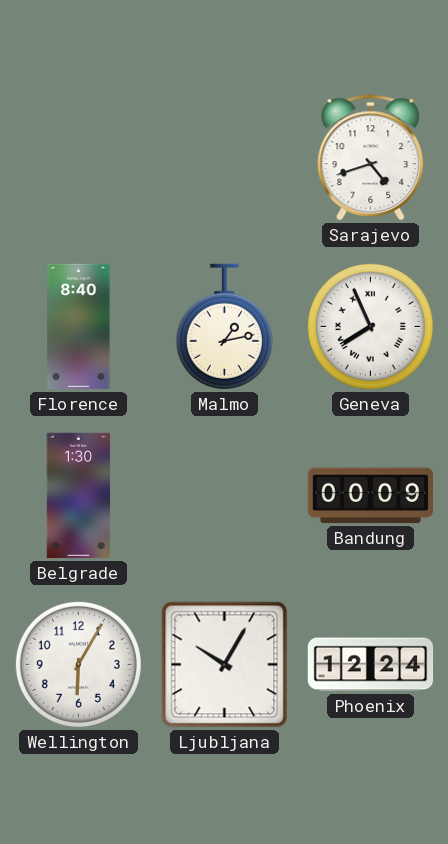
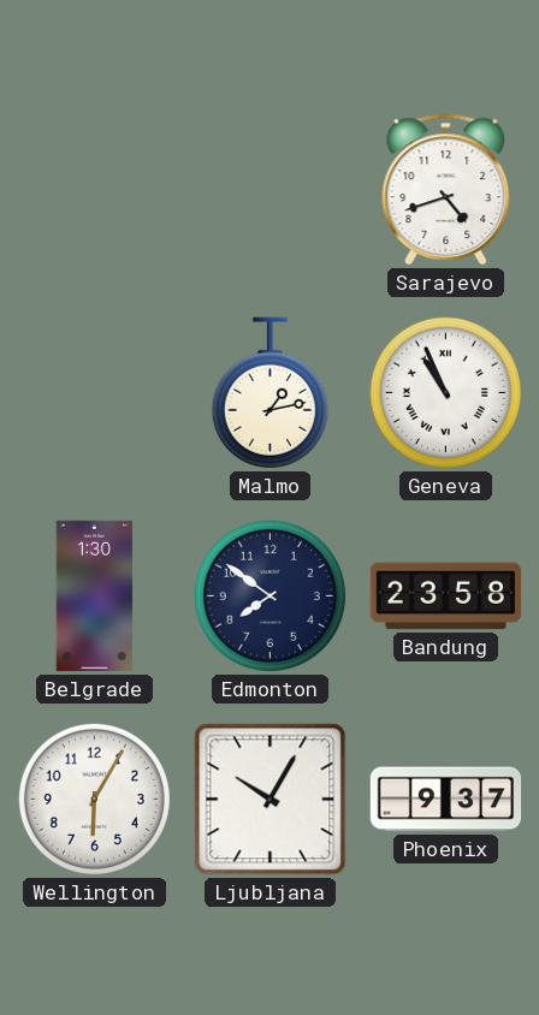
Florence: 8:40 -> none (79, 327)
Geneva: 7:56 -> 10:56 (445, 392)
Edmonton: none -> 7:51 (269, 595)
Bandung: 00:09 -> 23:58 (445, 596)
Phoenix: 12:24 -> 9:37 (446, 800)
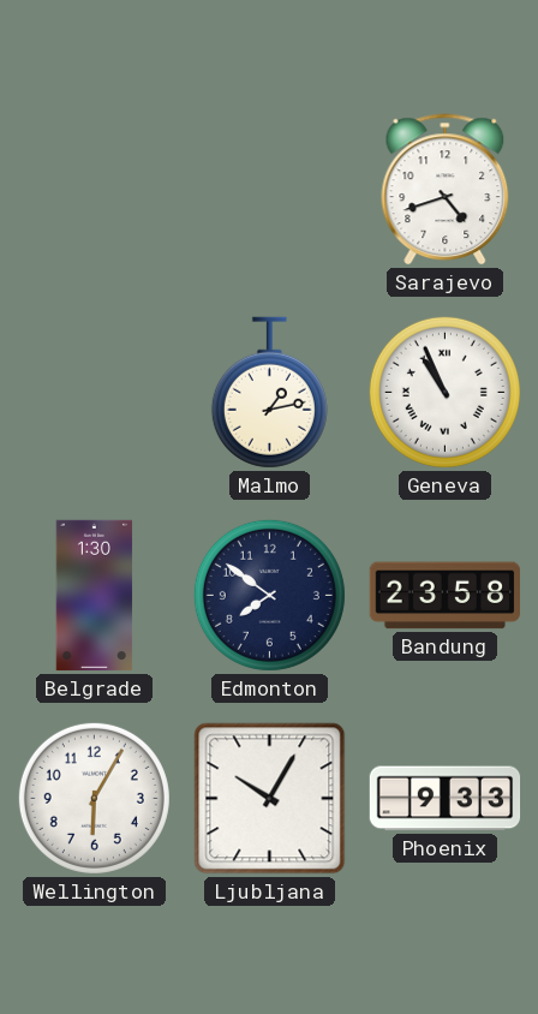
Phoenix: 9:37 -> 9:33 (446, 799)
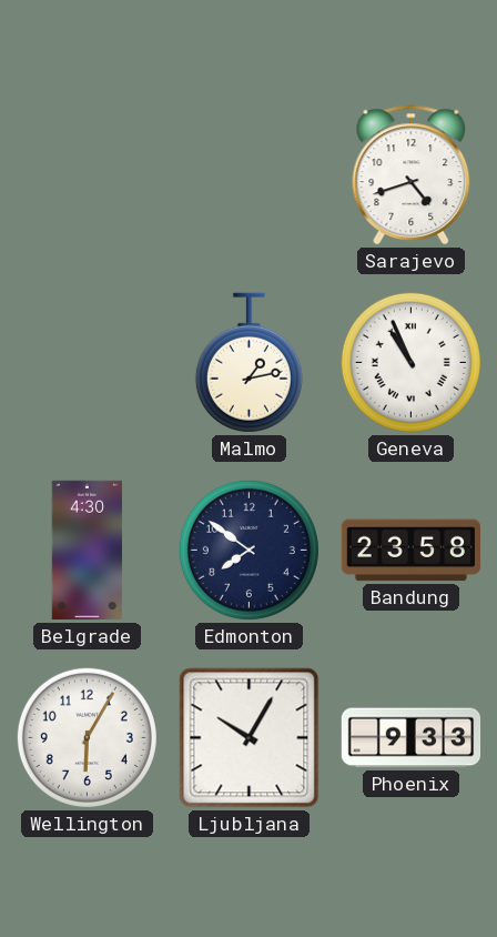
Belgrade: 1:30 -> 4:30 (88, 551)
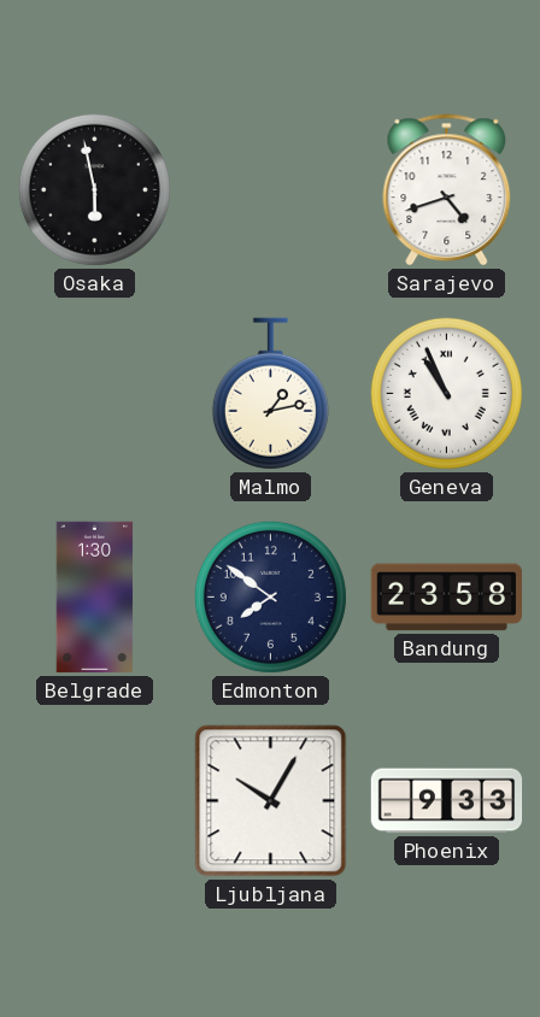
Osaka: none -> 5:58 (94, 189)
Belgrade: 4:30 -> 1:30 (95, 598)
Wellington: 6:05 -> none (87, 737)
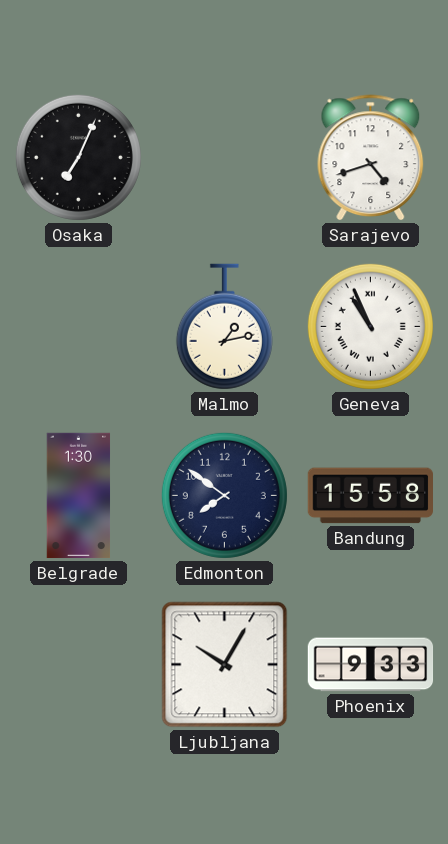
Osaka: 5:58 -> 7:04 (78, 157)
Bandung: 23:58 -> 15:58 (370, 496)
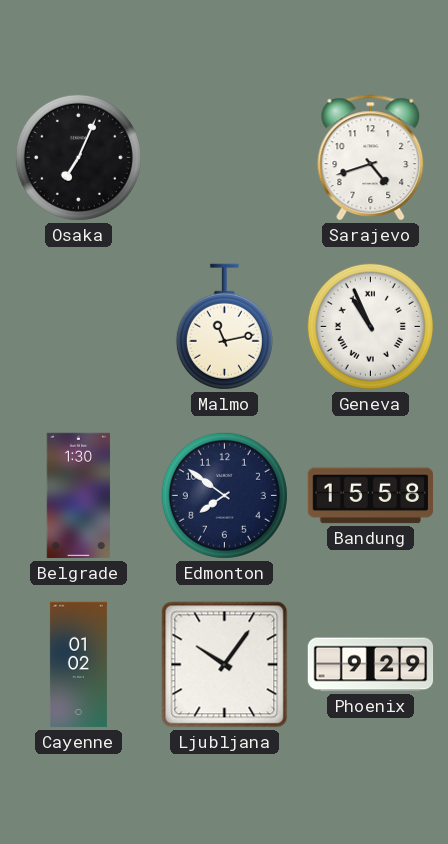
Malmo: 1:13 -> 11:13 (224, 327)
Cayenne: none -> 01:02 (78, 665)
Ljubljana: 10:05 -> 10:06 (225, 665)
Phoenix: 9:33 -> 9:29 (371, 665)
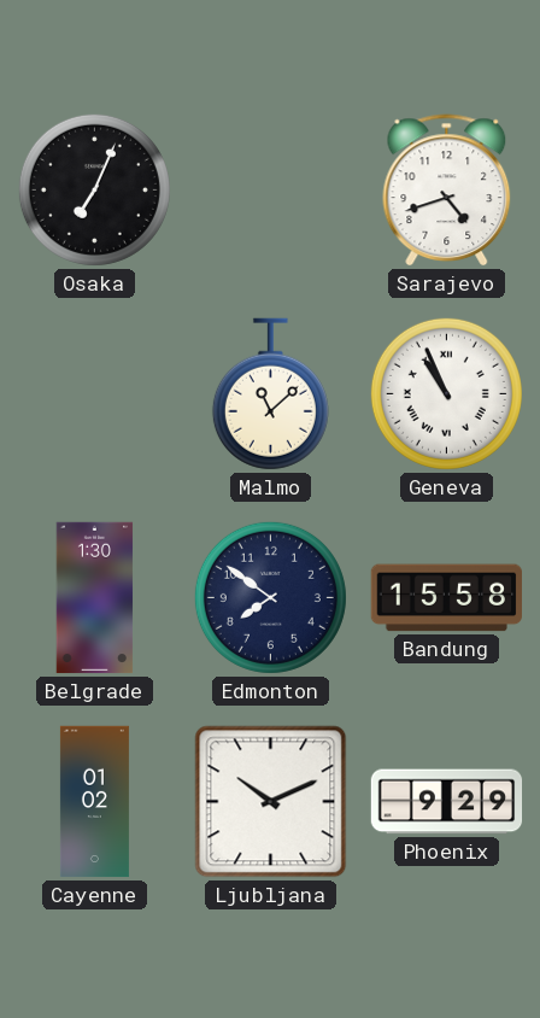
Malmo: 11:13 -> 11:08 (270, 394)
Ljubljana: 10:06 -> 10:11 (271, 802)
